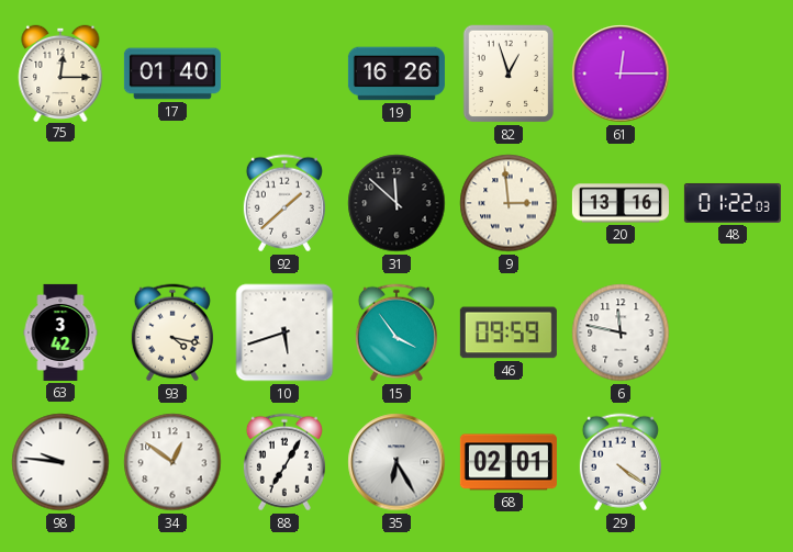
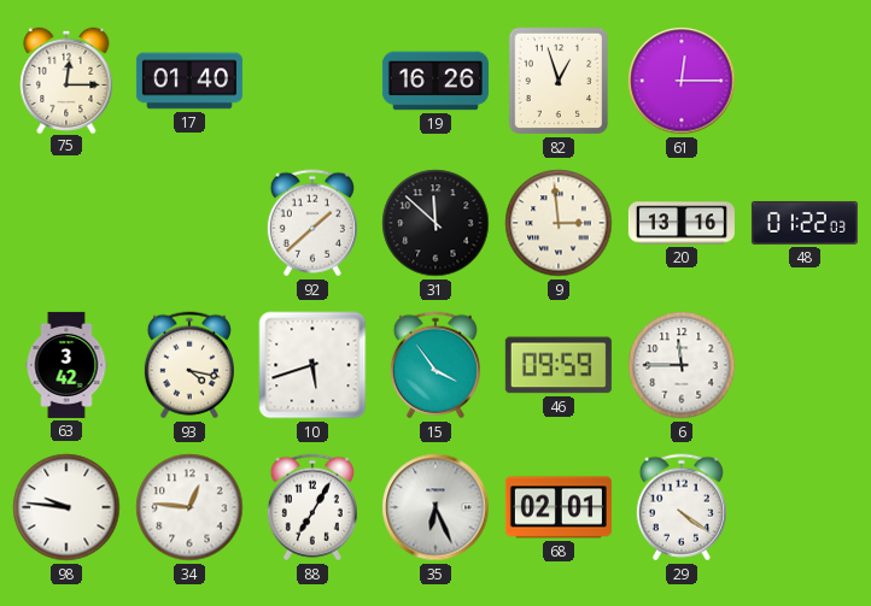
6: 11:47 -> 11:45 (682, 365)
34: 12:51 -> 12:46 (189, 507)
35: 6:25 -> 6:26 (435, 507)
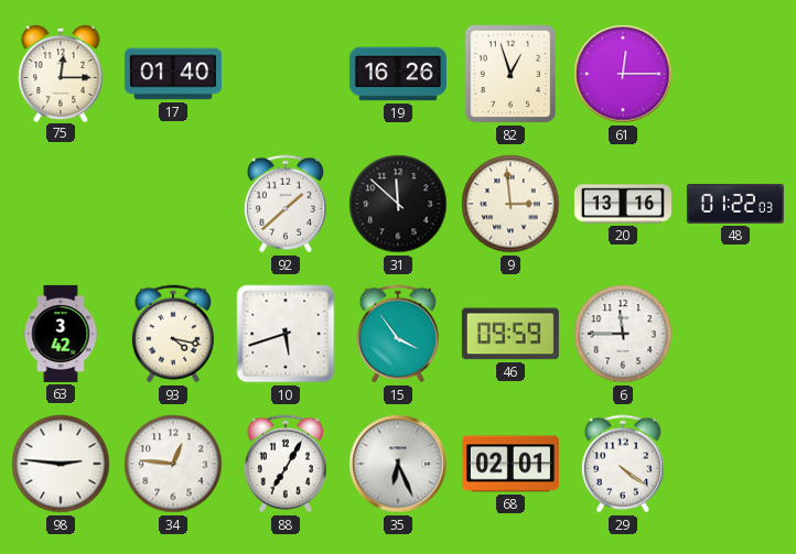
98: 9:46 -> 2:46 (61, 464)
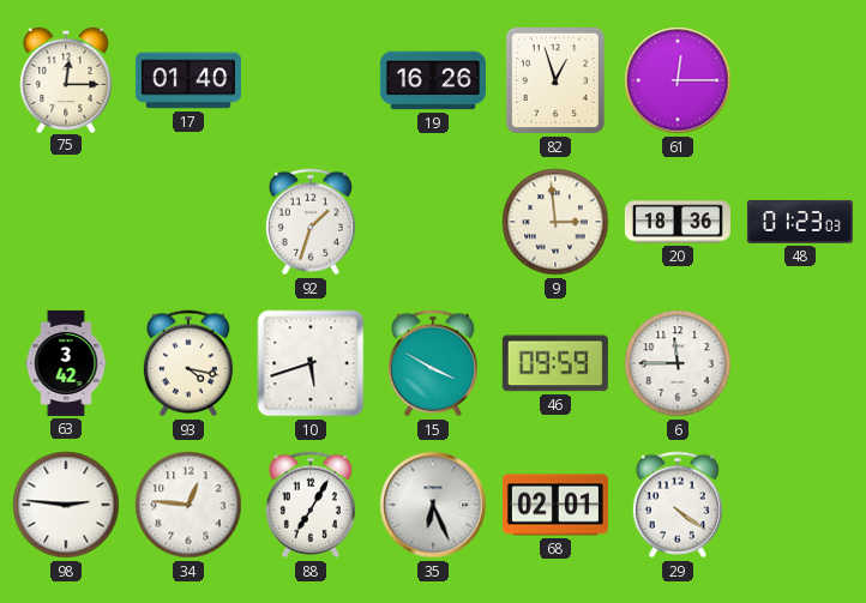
92: 1:38 -> 1:33 (311, 222)
31: 11:52 -> none (398, 204)
20: 13:16 -> 18:36 (678, 222)
48: 01:22 -> 01:23 (800, 222)
15: 3:54 -> 3:50 (433, 363)
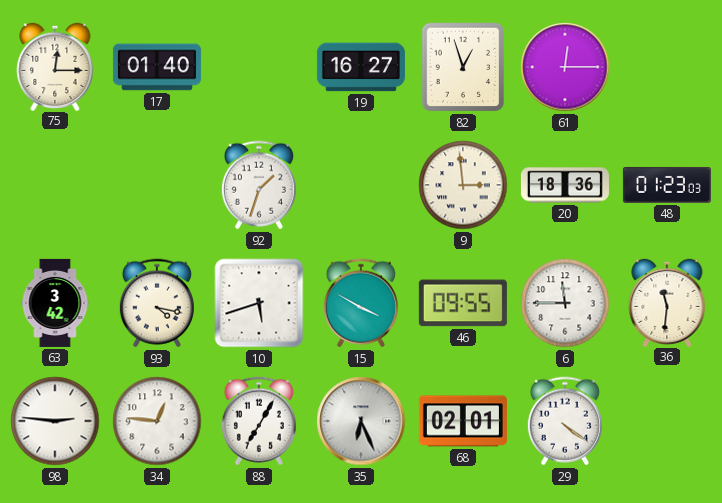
19: 16:26 -> 16:27 (361, 67)
46: 09:59 -> 09:55 (463, 303)
36: none -> 11:31 (667, 302)
